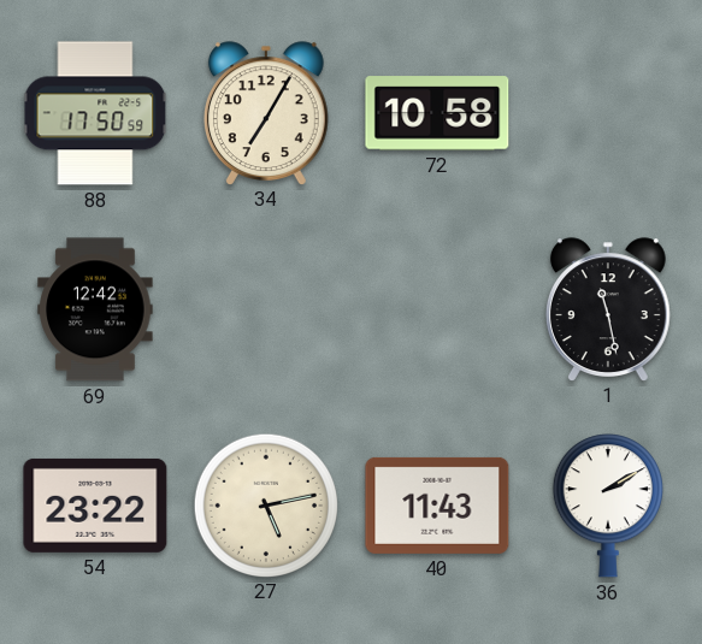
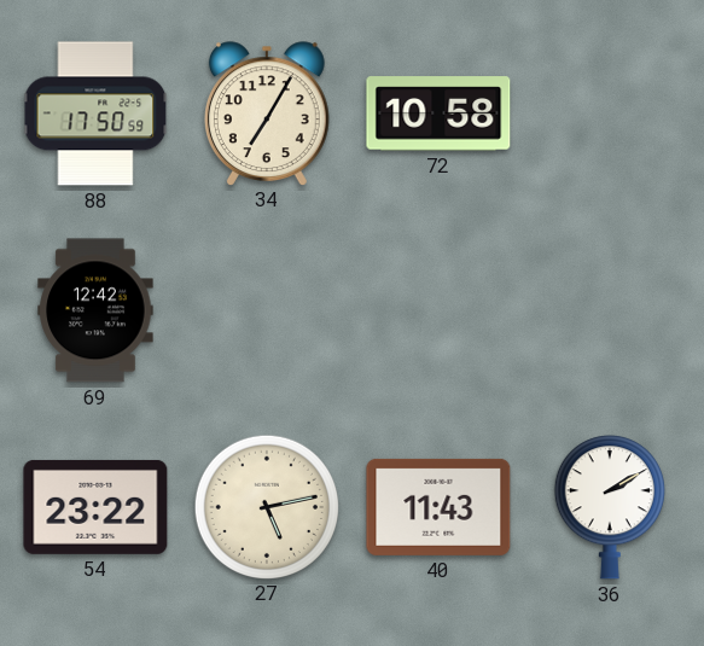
1: 11:28 -> none (608, 309)
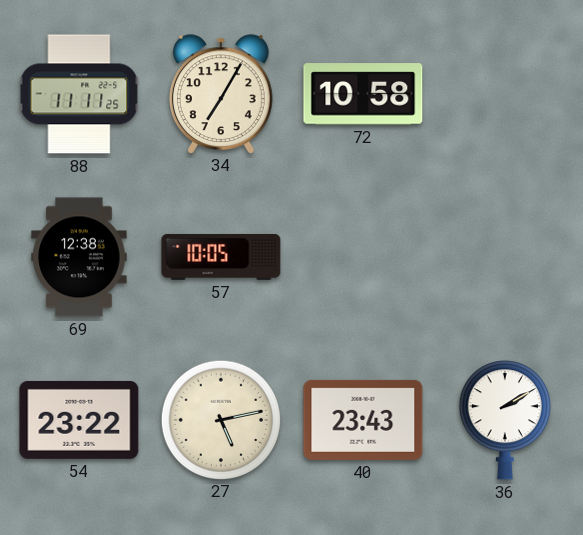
88: 17:50 -> 11:11 (79, 94)
69: 12:42 -> 12:38 (79, 257)
57: none -> 10:05 (221, 257)
40: 11:43 -> 23:43 (363, 420)
